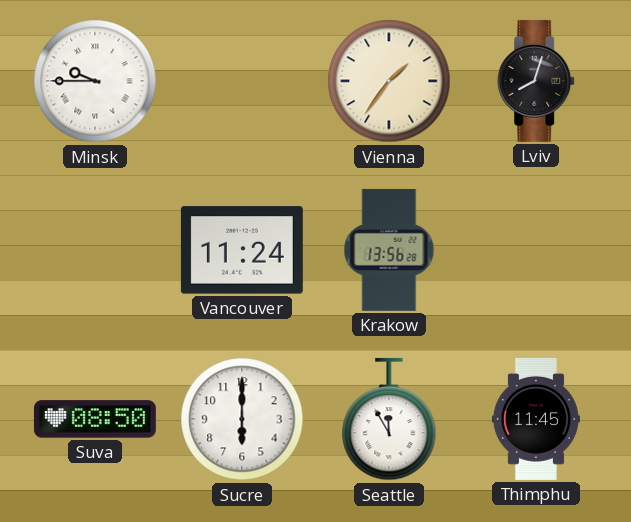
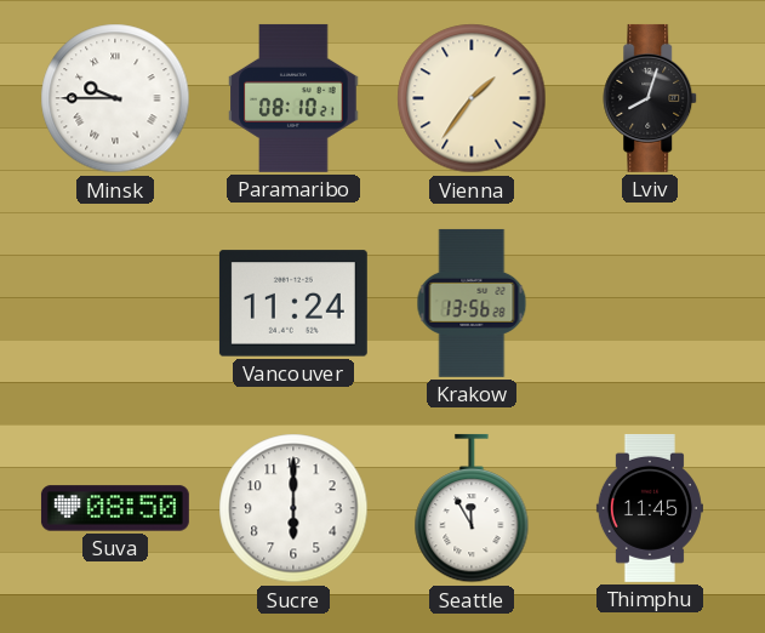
Paramaribo: none -> 08:10 (293, 98)
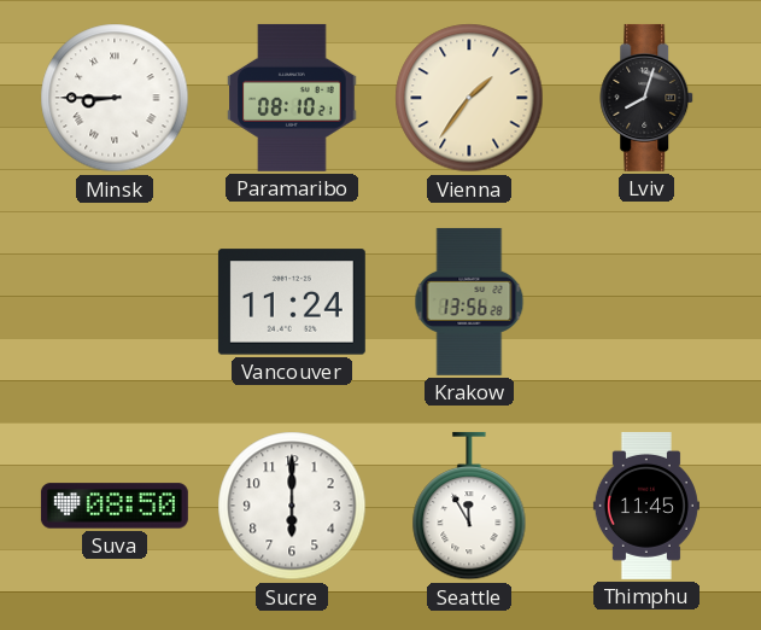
Minsk: 9:45 -> 8:45 (115, 98)
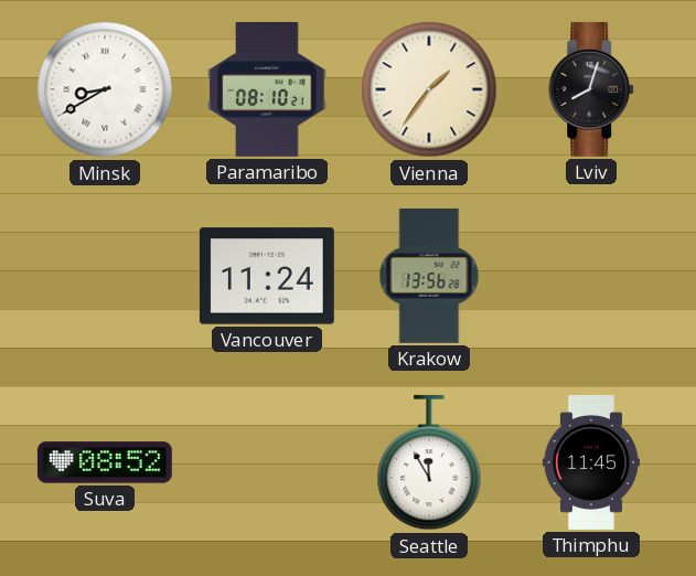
Minsk: 8:45 -> 8:40 (105, 89)
Suva: 08:50 -> 08:52 (105, 462)
Sucre: 6:00 -> none (292, 506)
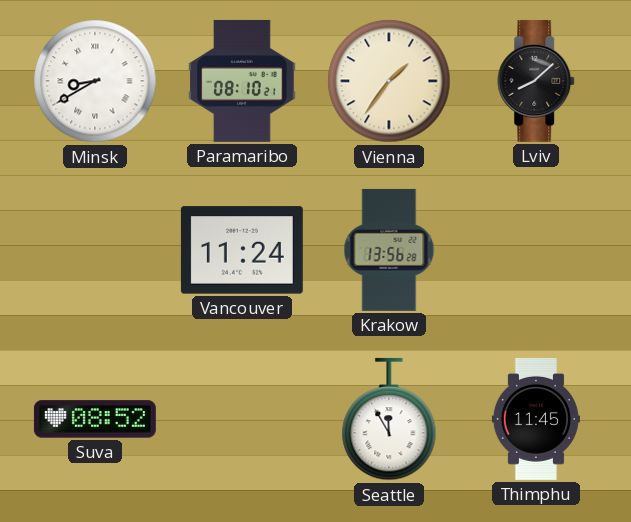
Lviv: 8:03 -> 8:08 (537, 81)
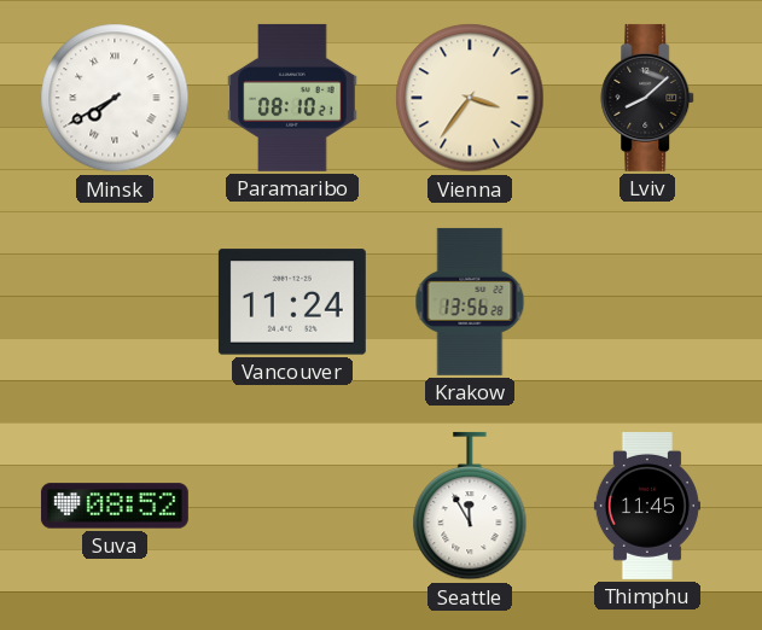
Minsk: 8:40 -> 7:40 (115, 98)
Vienna: 1:36 -> 3:36 (470, 98)
